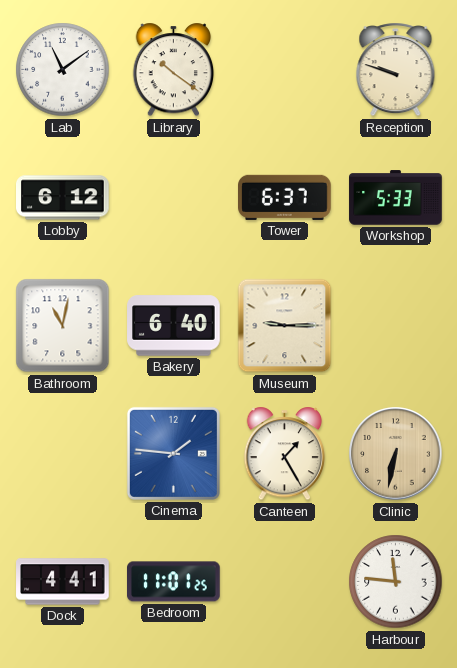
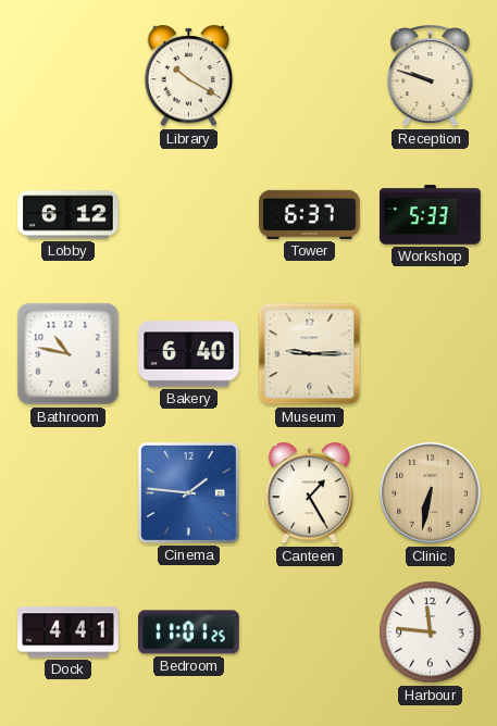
Lab: 11:09 -> none (63, 70)
Library: 10:21 -> 10:20 (189, 76)
Bathroom: 11:02 -> 10:47 (69, 354)
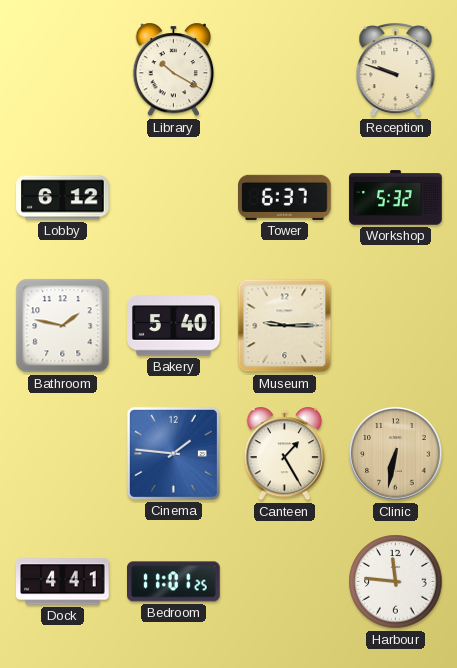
Workshop: 5:33 -> 5:32 (396, 198)
Bathroom: 10:47 -> 1:47 (63, 326)
Bakery: 6:40 -> 5:40 (174, 326)
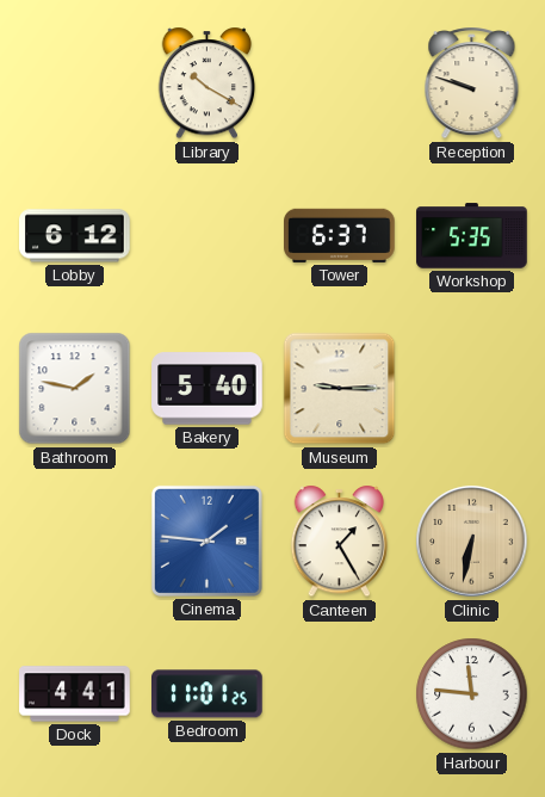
Workshop: 5:32 -> 5:35 (472, 236)
